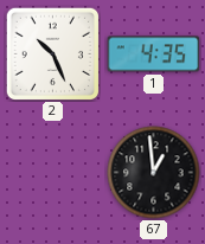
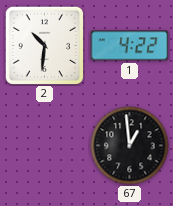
2: 10:26 -> 10:31 (44, 45)
1: 4:35 -> 4:22 (130, 46)
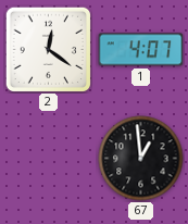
2: 10:31 -> 12:21 (48, 49)
1: 4:22 -> 4:07 (141, 50)
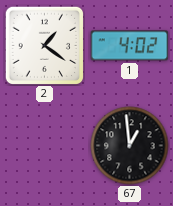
2: 12:21 -> 1:21 (44, 45)
1: 4:07 -> 4:02 (130, 46)
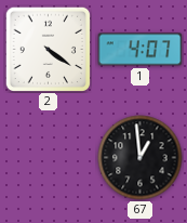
2: 1:21 -> 4:21 (48, 49)
1: 4:02 -> 4:07 (141, 50)
